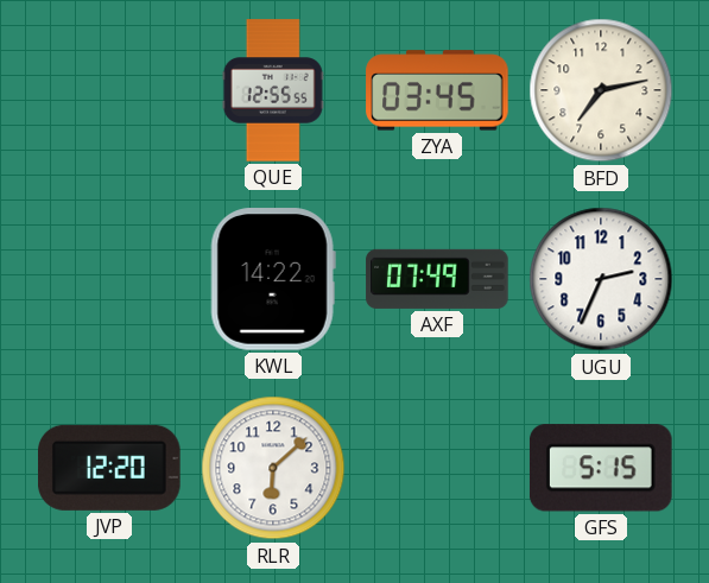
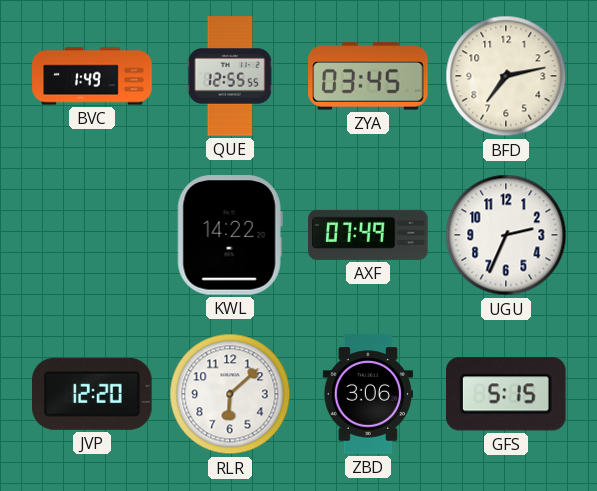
BVC: none -> 1:49 (92, 76)
ZBD: none -> 3:06 (367, 394)
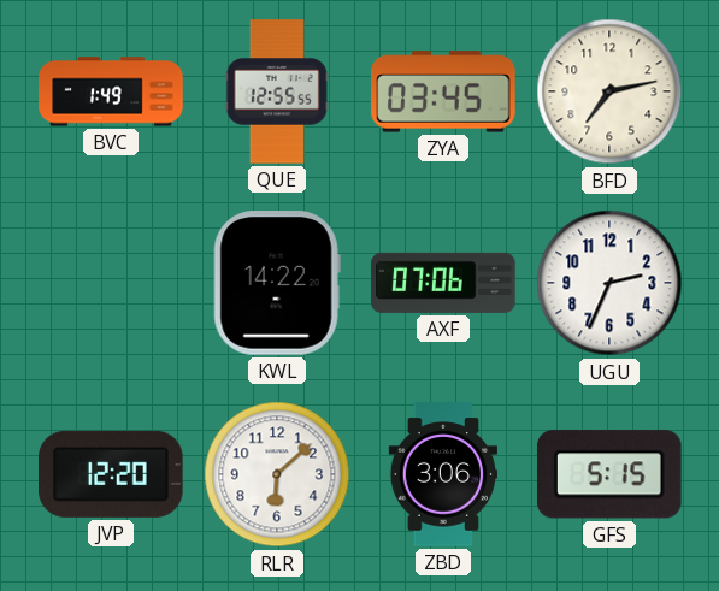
AXF: 07:49 -> 07:06 (443, 283)
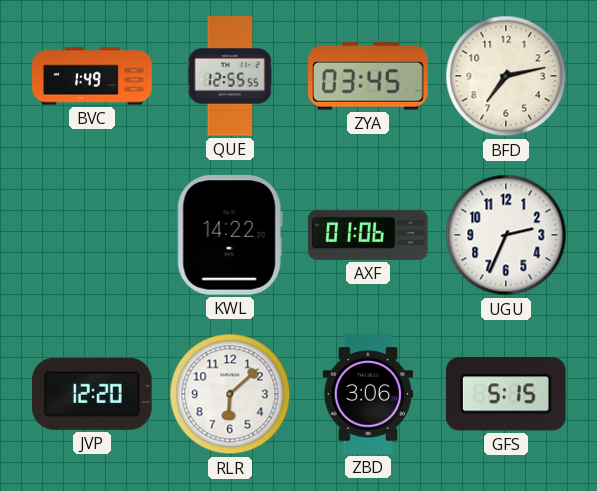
AXF: 07:06 -> 01:06 (368, 235)
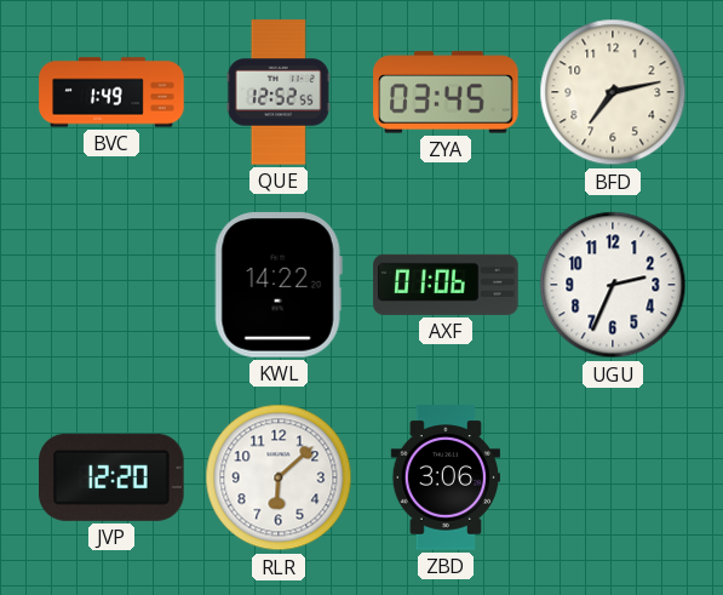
QUE: 12:55 -> 12:52 (279, 92)
GFS: 5:15 -> none (506, 394)
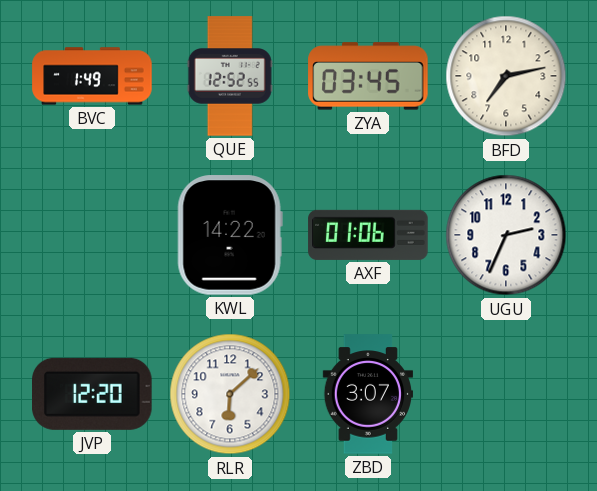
ZBD: 3:06 -> 3:07 (367, 394)
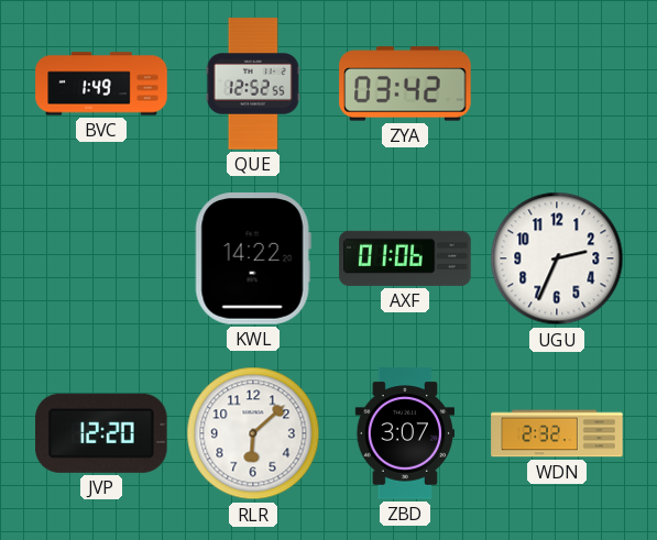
ZYA: 03:45 -> 03:42 (405, 84)
BFD: 7:13 -> none (506, 76)
WDN: none -> 2:32 (557, 433)
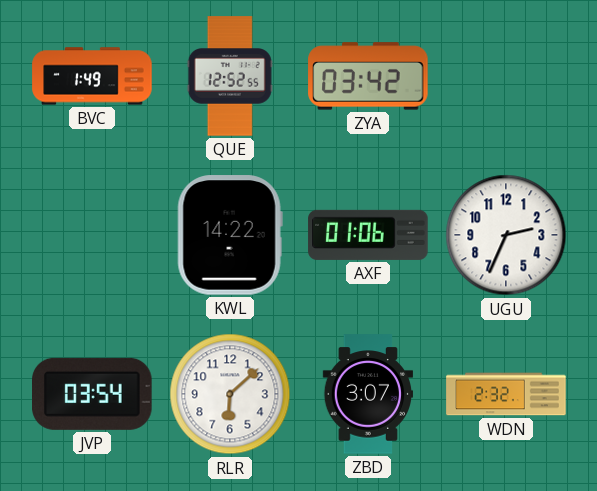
JVP: 12:20 -> 03:54 (93, 394)
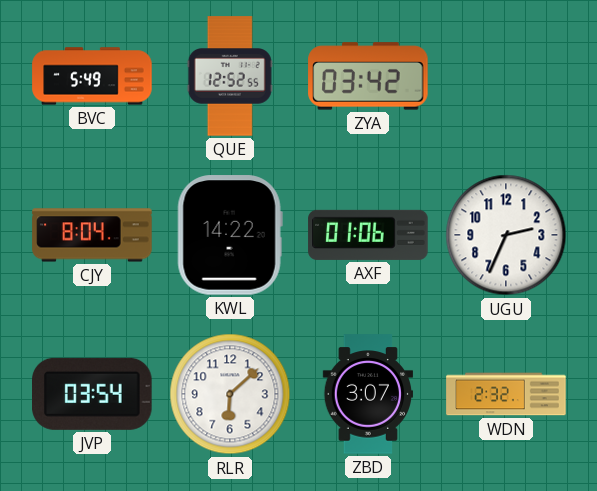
BVC: 1:49 -> 5:49 (92, 76)
CJY: none -> 8:04 (92, 235)
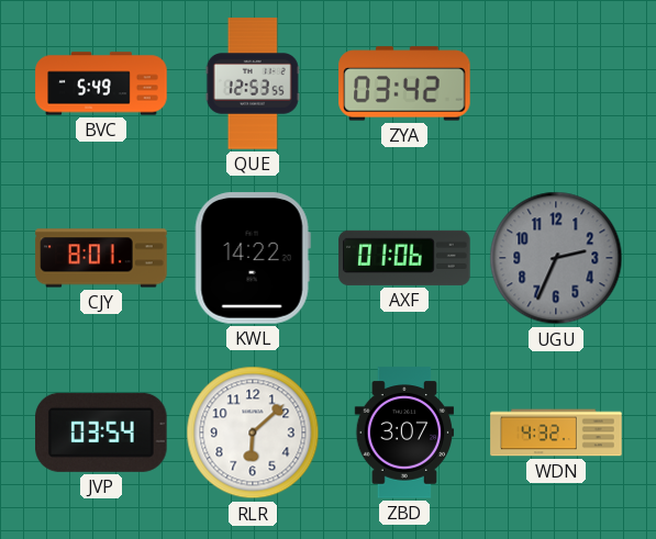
QUE: 12:52 -> 12:53 (253, 83)
CJY: 8:04 -> 8:01 (101, 258)
UGU dial: white -> grey (556, 258)
WDN: 2:32 -> 4:32 (556, 433)
